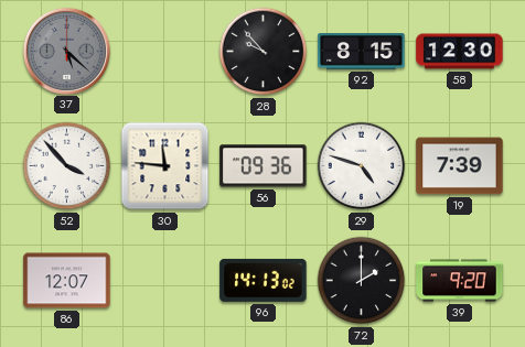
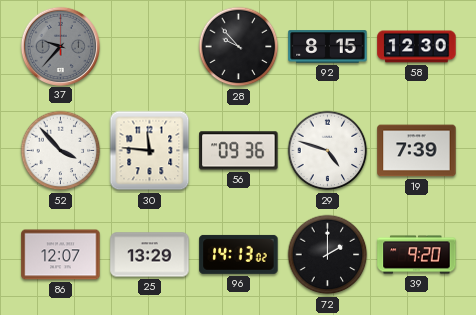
37: 5:22 -> 9:37 (60, 46)
25: none -> 13:29 (150, 255)
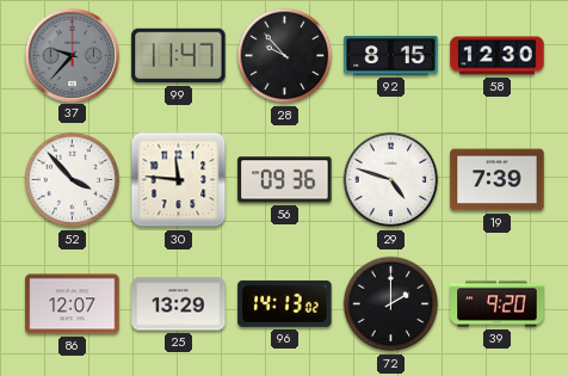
99: none -> 11:47 (179, 56)
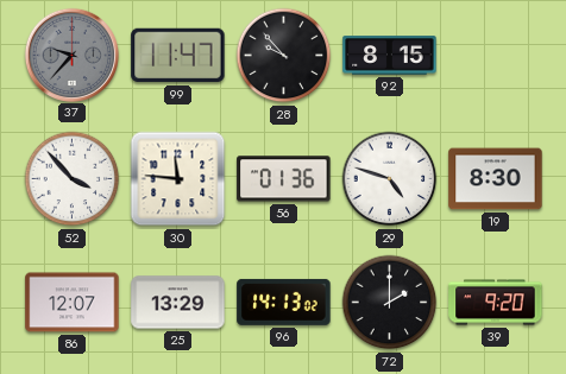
58: 12:30 -> none (498, 56)
56: 09:36 -> 01:36 (284, 179)
19: 7:39 -> 8:30 (496, 179)
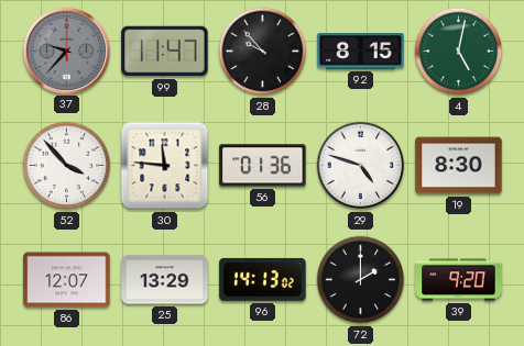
4: none -> 5:02 (459, 52)
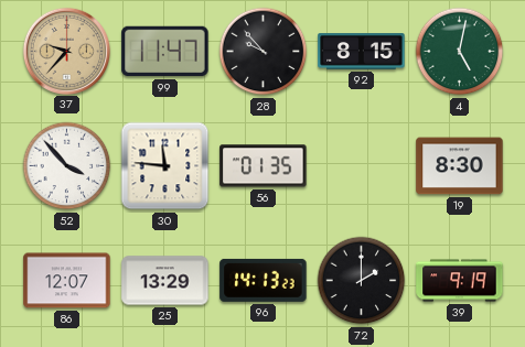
37 dial: grey -> champagne (66, 51)
56: 01:36 -> 01:35 (264, 166)
29: 4:48 -> none (361, 166)
96: 14:13:02 -> 14:13:23 (264, 280)
39: 9:20 -> 9:19 (460, 281)
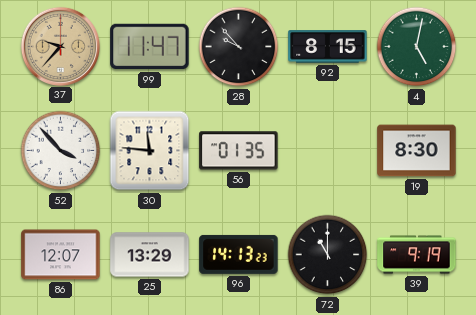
72: 2:00 -> 11:00 (328, 255)
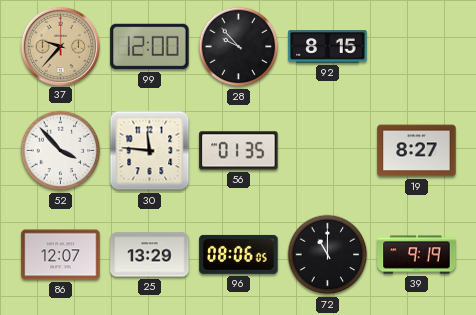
99: 11:47 -> 12:00 (150, 47)
4: 5:02 -> none (417, 47)
19: 8:30 -> 8:27 (417, 151)
96: 14:13 -> 08:06 (239, 254)
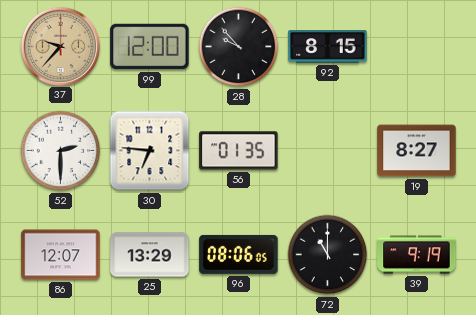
52: 3:53 -> 2:30 (61, 151)
30: 11:46 -> 6:46 (150, 151)
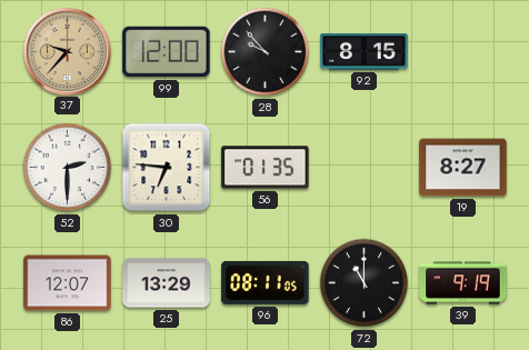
96: 08:06 -> 08:11 (266, 282)
